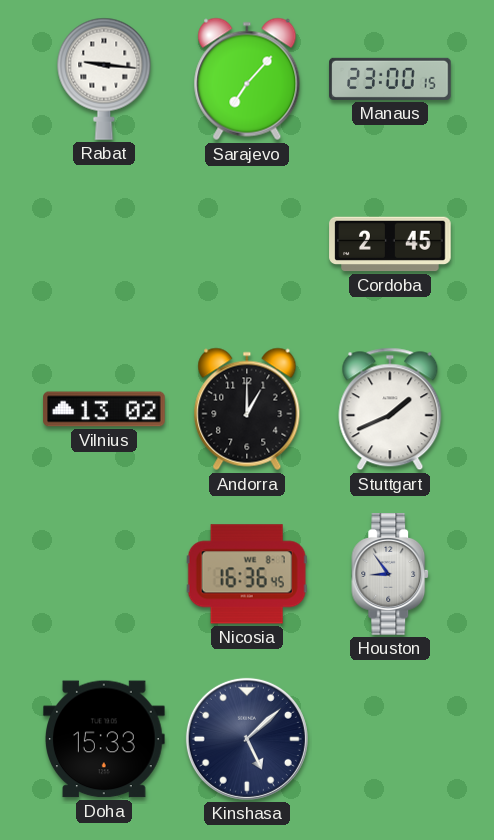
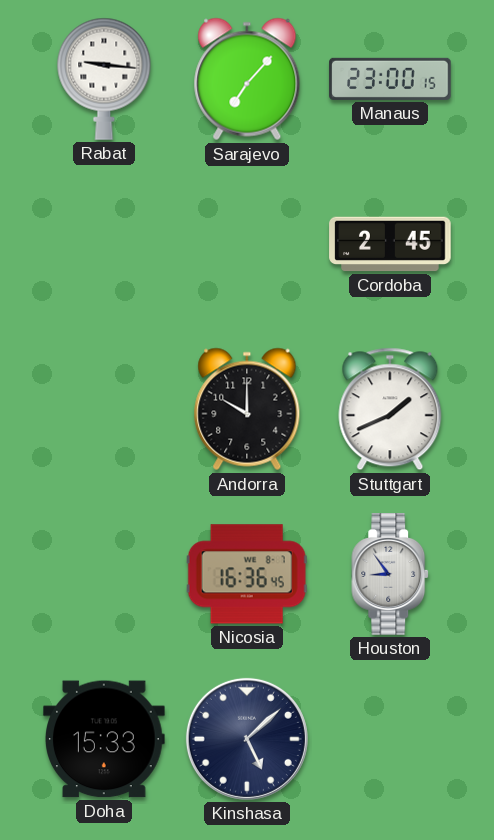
Vilnius: 13:02 -> none (104, 409)
Andorra: 1:00 -> 10:00 (247, 409)
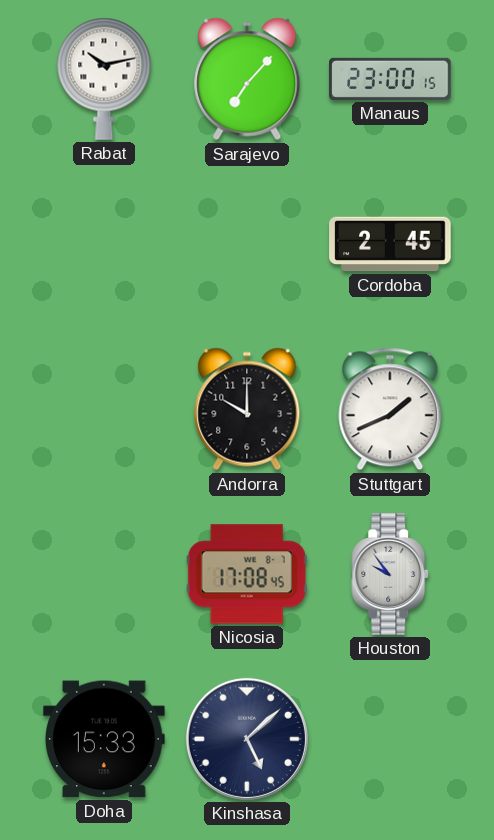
Rabat: 9:16 -> 10:13 (104, 79)
Nicosia: 16:36 -> 17:08 (247, 574)
Houston: 8:54 -> 9:54 (391, 574)
